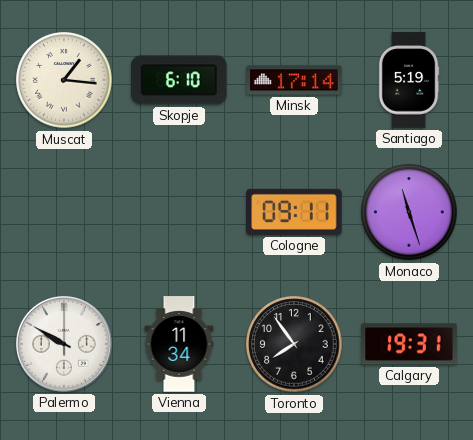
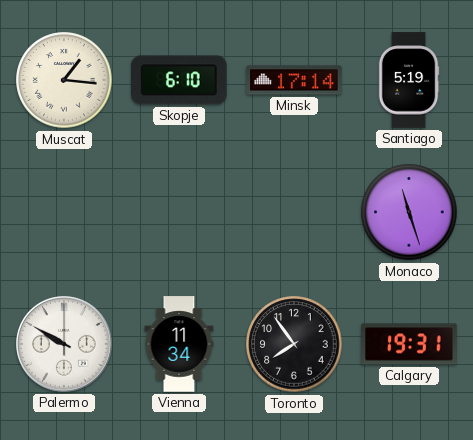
Cologne: 09:11 -> none (294, 212)
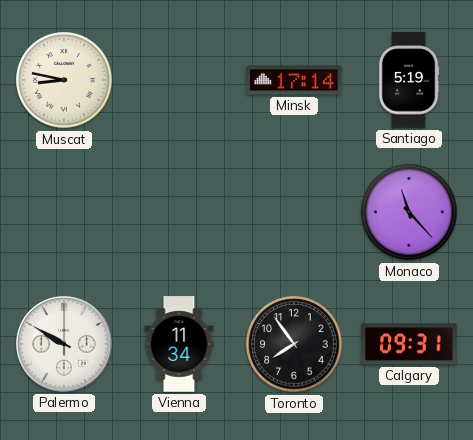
Muscat: 1:16 -> 8:47 (64, 80)
Skopje: 6:10 -> none (180, 80)
Monaco: 11:27 -> 11:23 (409, 212)
Calgary: 19:31 -> 09:31 (409, 344)
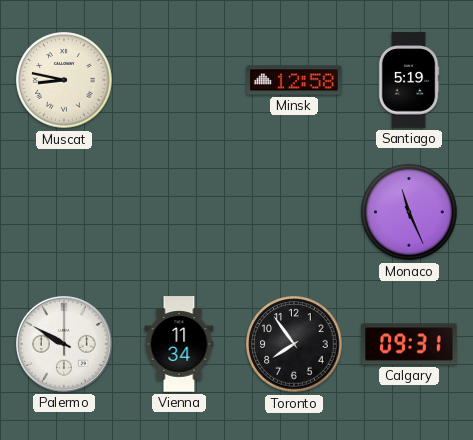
Minsk: 17:14 -> 12:58 (294, 80)
Monaco: 11:23 -> 11:26 (409, 212)
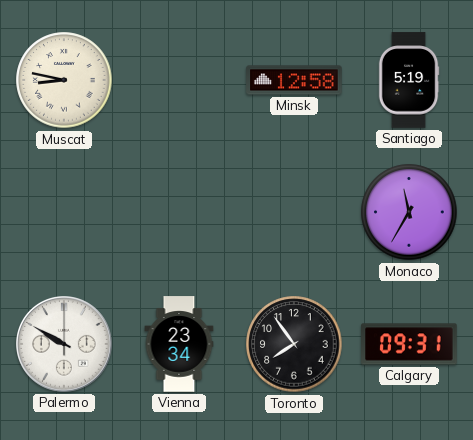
Monaco: 11:26 -> 11:35 (409, 212)
Vienna: 11:34 -> 23:34 (179, 344)
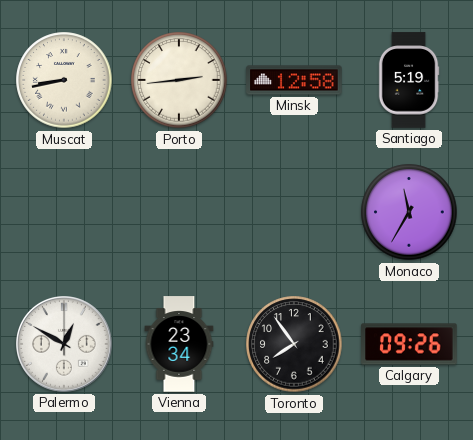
Muscat: 8:47 -> 8:43 (64, 80)
Porto: none -> 2:44 (179, 80)
Palermo: 9:50 -> 12:50 (65, 345)
Calgary: 09:31 -> 09:26 (409, 344)
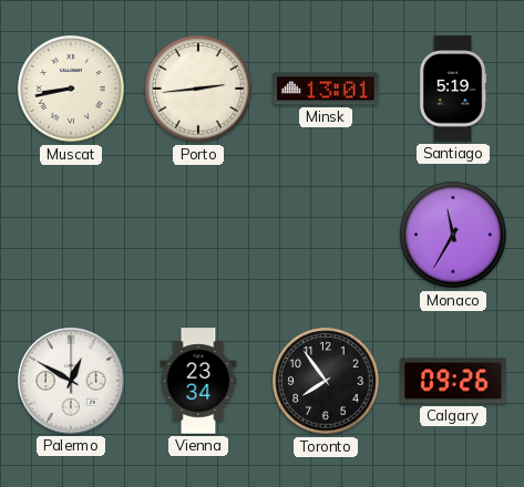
Minsk: 12:58 -> 13:01 (326, 89)
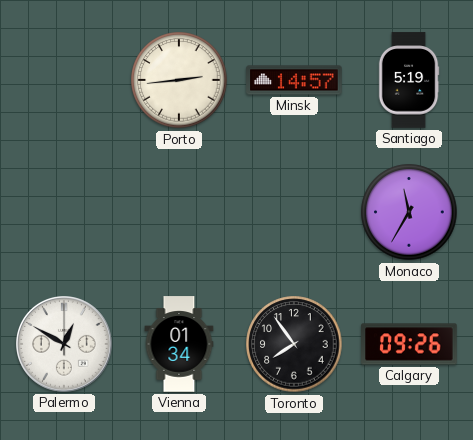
Muscat: 8:43 -> none (71, 89)
Minsk: 13:01 -> 14:57 (294, 80)
Vienna: 23:34 -> 01:34 (179, 344)
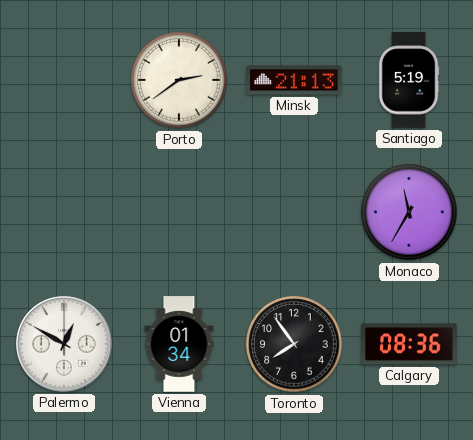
Porto: 2:44 -> 2:39 (179, 80)
Minsk: 14:57 -> 21:13 (294, 80)
Calgary: 09:26 -> 08:36 (409, 344)
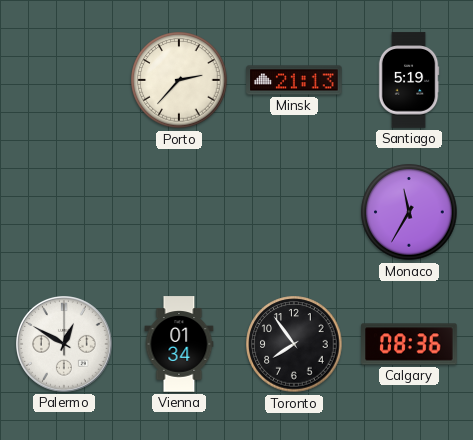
Porto: 2:39 -> 2:37 (179, 80)
